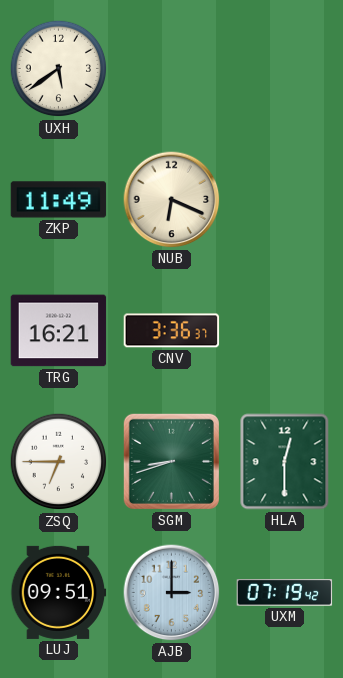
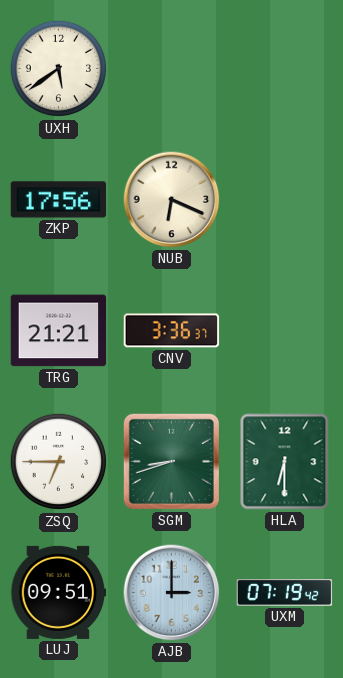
ZKP: 11:49 -> 17:56 (59, 200)
TRG: 16:21 -> 21:21 (59, 331)
HLA: 12:30 -> 6:30 (285, 462)
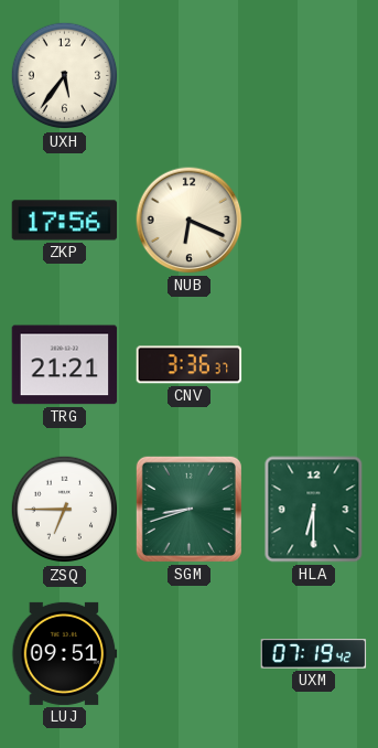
UXH: 5:39 -> 5:36 (65, 76)
AJB: 3:00 -> none (172, 593)
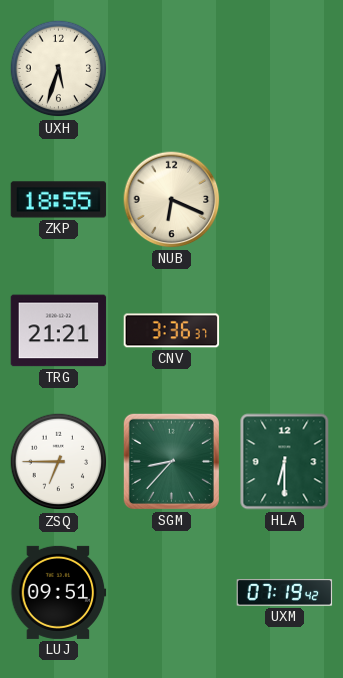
UXH: 5:36 -> 5:33 (59, 69)
ZKP: 17:56 -> 18:55 (59, 200)
SGM: 8:42 -> 8:37 (171, 461)
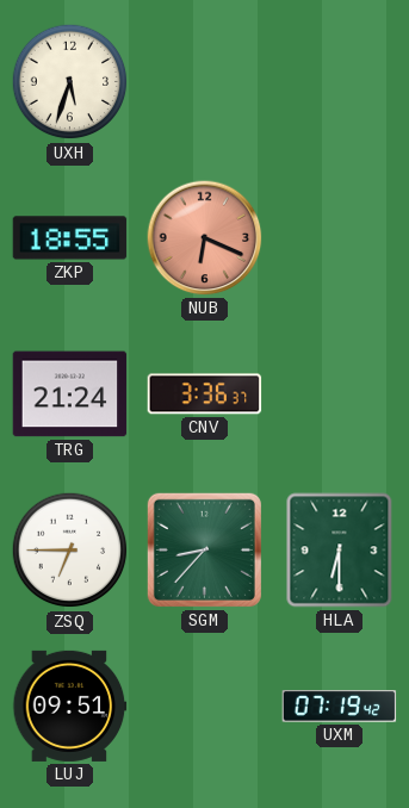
NUB dial: cream -> salmon (205, 238)
TRG: 21:21 -> 21:24 (70, 394)
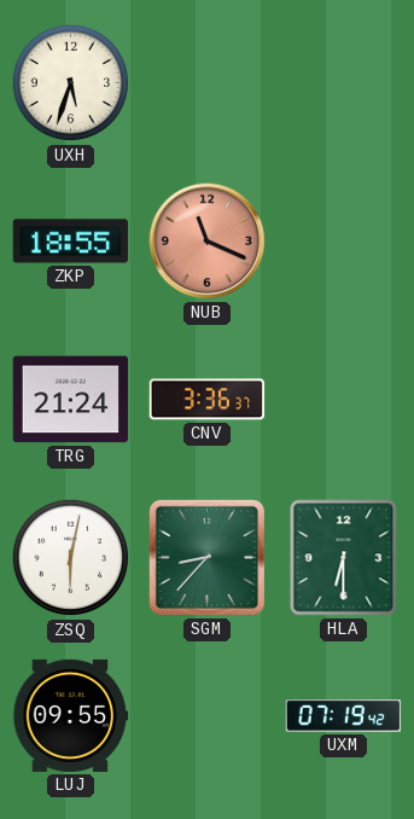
NUB: 6:19 -> 11:19 (208, 242)
ZSQ: 6:45 -> 6:02 (71, 558)
LUJ: 09:51 -> 09:55 (71, 715)
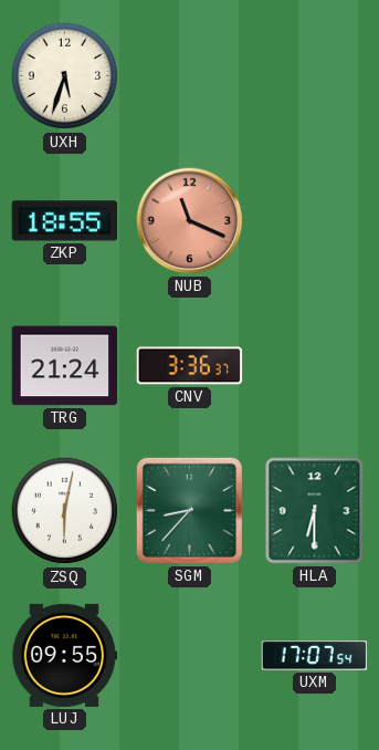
UXM: 07:19 -> 17:07 (315, 656)
